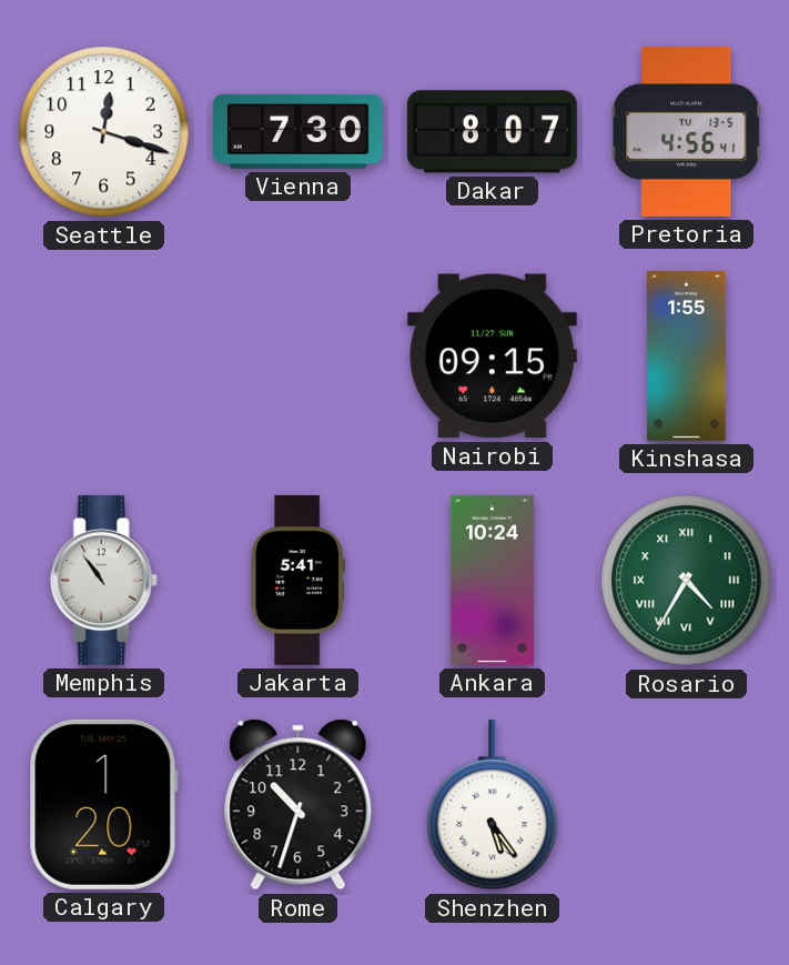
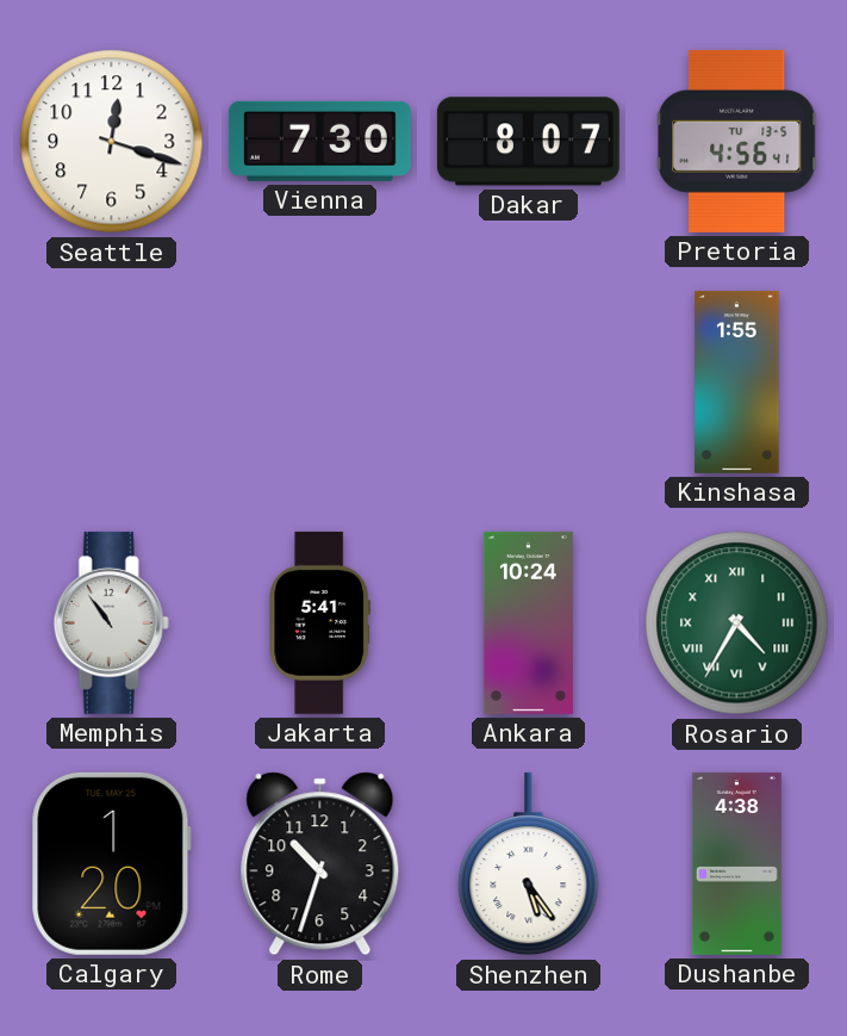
Nairobi: 09:15 -> none (492, 356)
Dushanbe: none -> 4:38 (736, 863)
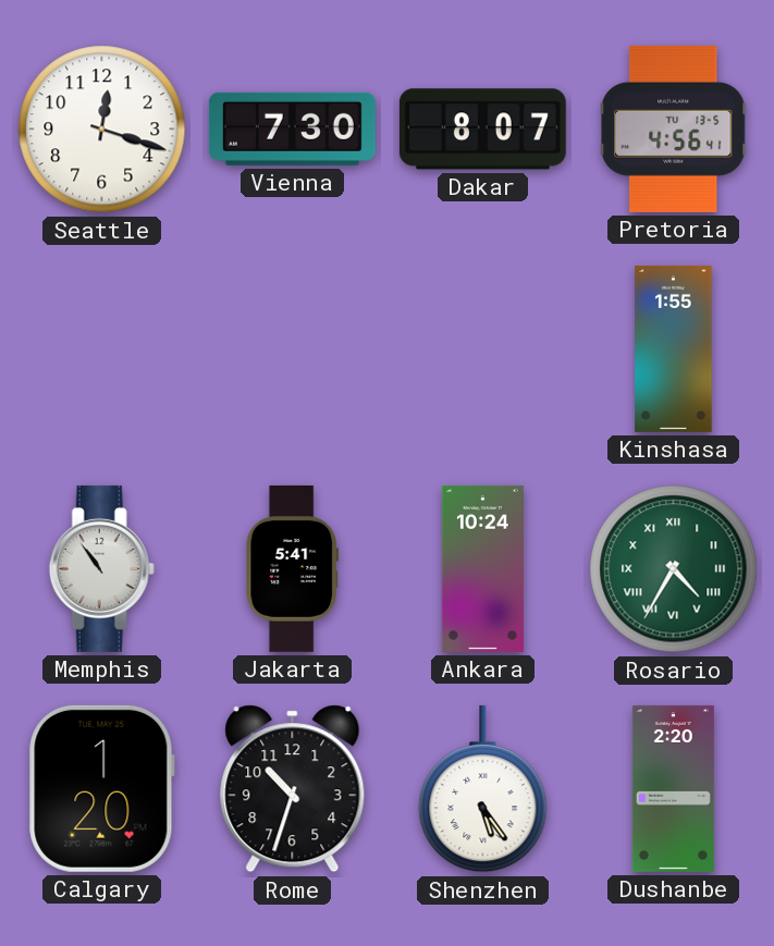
Dushanbe: 4:38 -> 2:20 (673, 788)
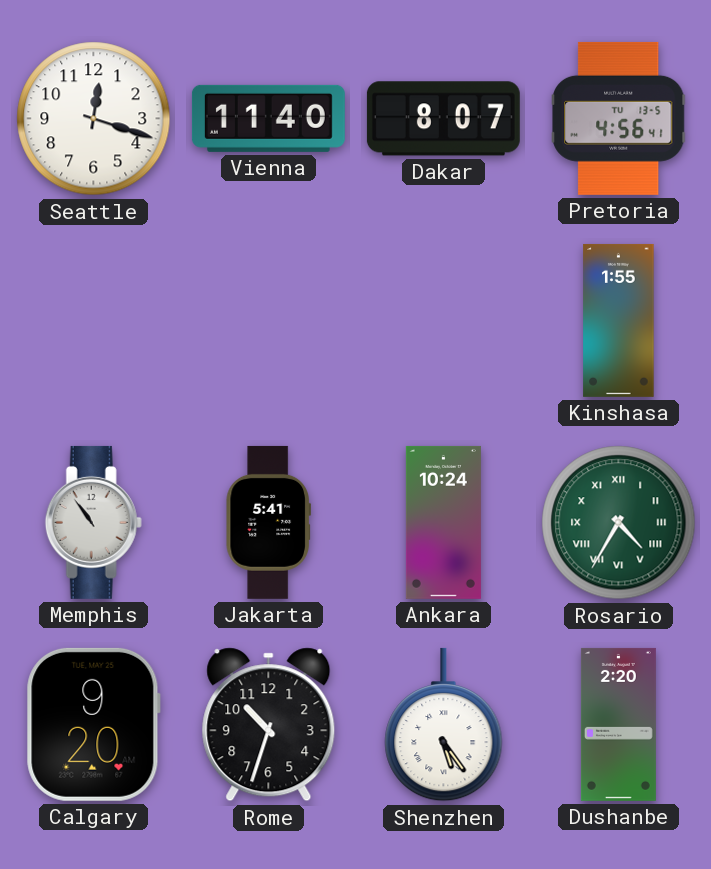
Vienna: 7:30 -> 11:40 (268, 118)
Calgary: 1:20 -> 9:20 (93, 724)
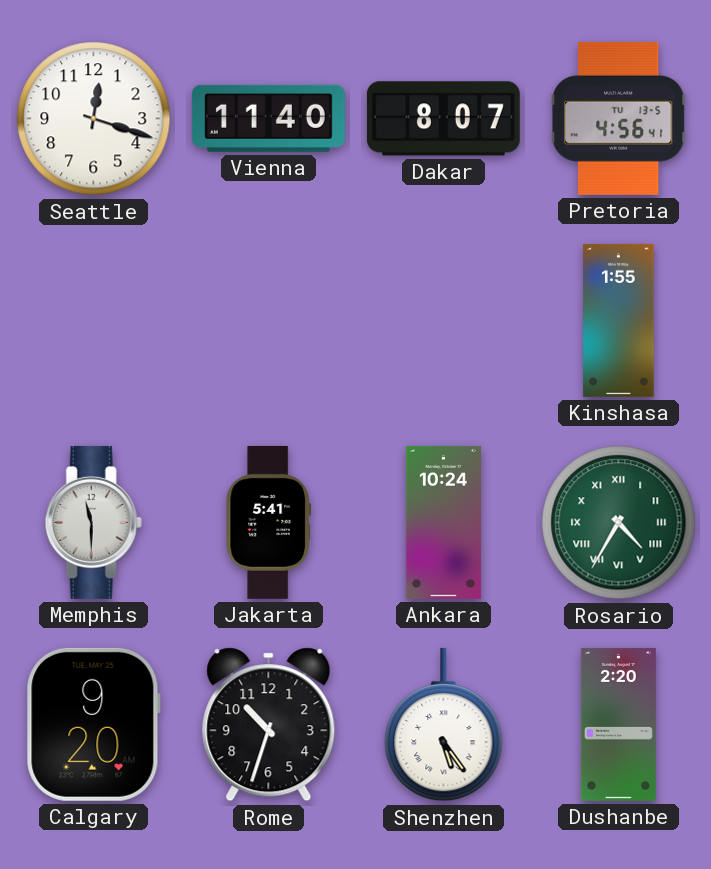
Memphis: 10:54 -> 11:30 (93, 522)
